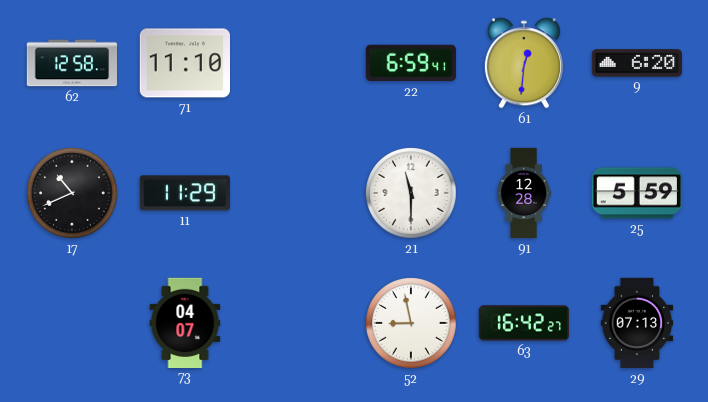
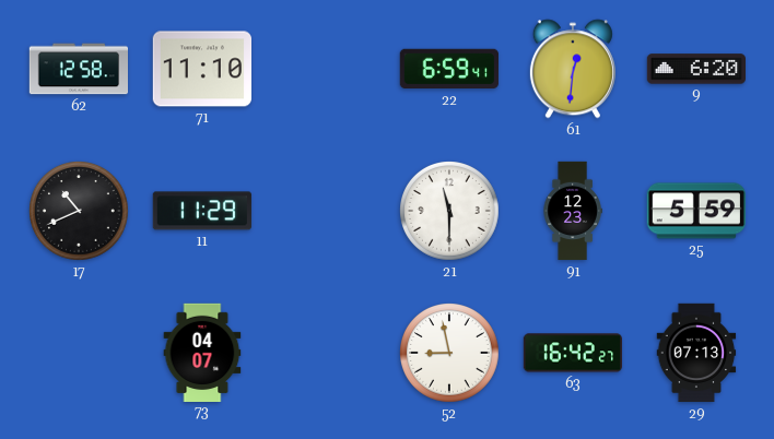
91: 12:28 -> 12:23 (573, 211)
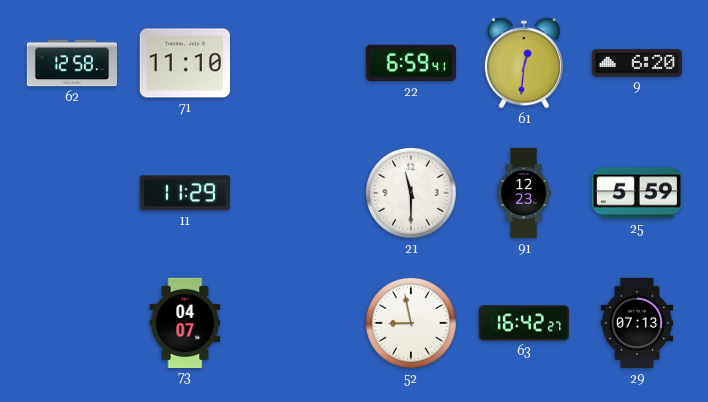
17: 10:41 -> none (80, 212)
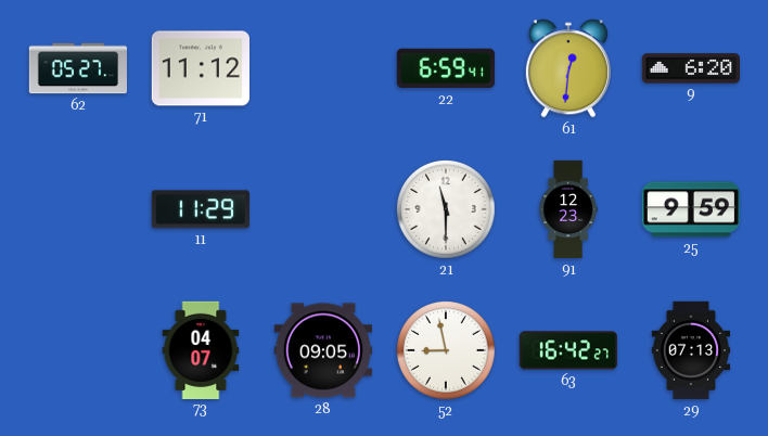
62: 12:58 -> 05:27 (77, 68)
71: 11:10 -> 11:12 (200, 68)
25: 5:59 -> 9:59 (690, 209)
28: none -> 09:05 (322, 350)
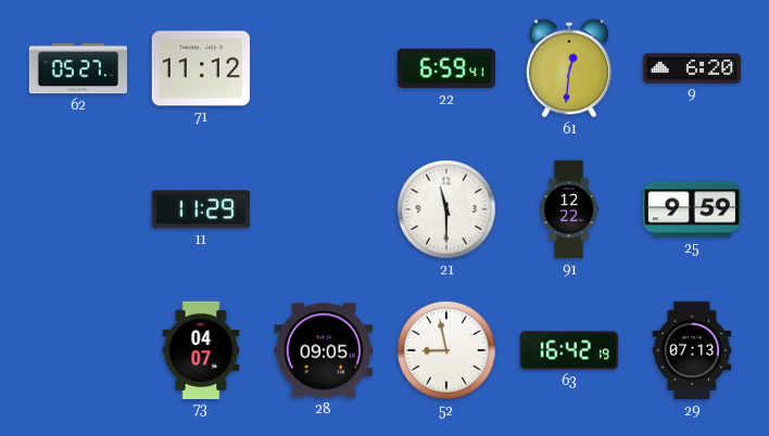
91: 12:23 -> 12:22 (569, 209)
63: 16:42:27 -> 16:42:19 (568, 350)
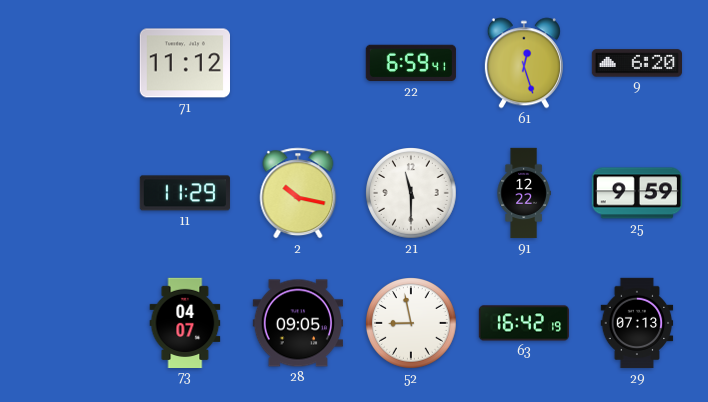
62: 05:27 -> none (77, 68)
61: 12:31 -> 12:27 (524, 63)
2: none -> 10:17 (298, 193)
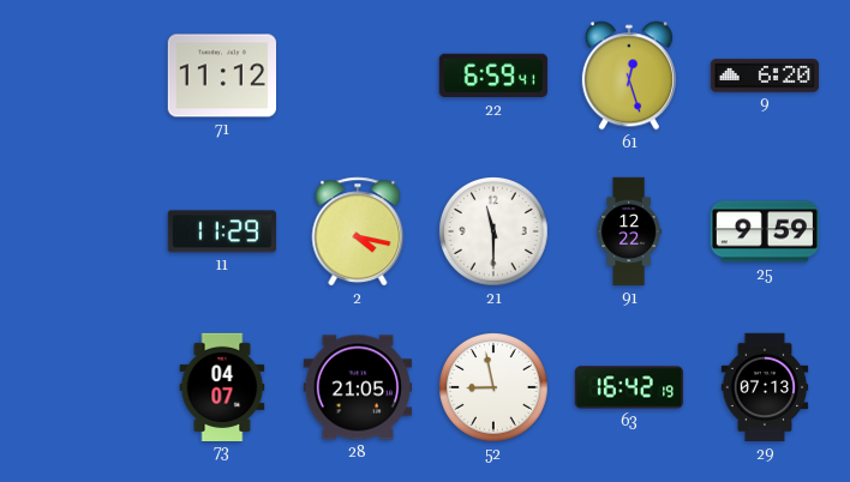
2: 10:17 -> 4:17 (358, 231)
28: 09:05 -> 21:05 (357, 387)
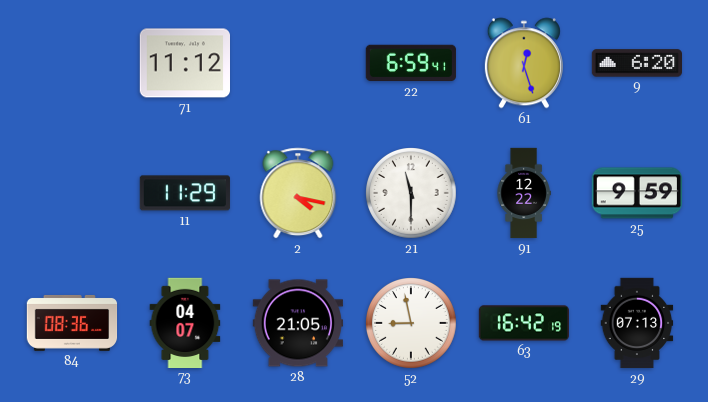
84: none -> 08:36 (72, 323)
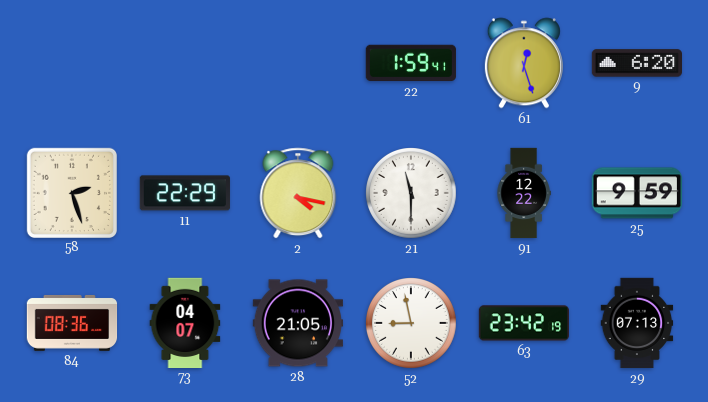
71: 11:12 -> none (184, 63)
22: 6:59 -> 1:59 (410, 63)
58: none -> 2:27 (71, 192)
11: 11:29 -> 22:29 (185, 193)
63: 16:42 -> 23:42 (523, 323)
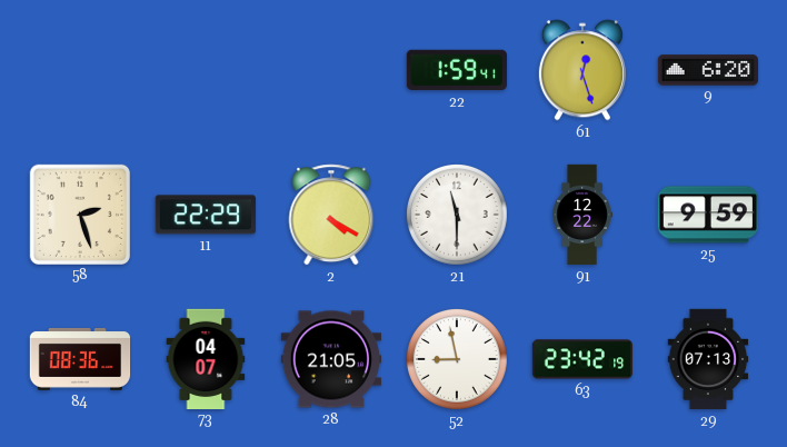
2: 4:17 -> 4:20 (331, 215)
